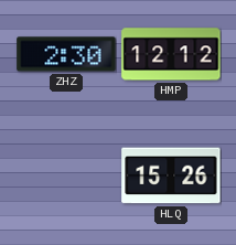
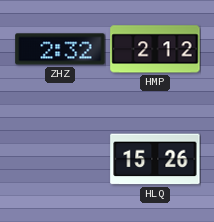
ZHZ: 2:30 -> 2:32 (60, 49)
HMP: 12:12 -> 2:12 (155, 49)
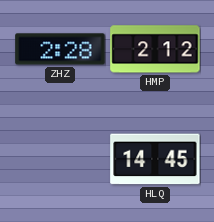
ZHZ: 2:32 -> 2:28 (60, 49)
HLQ: 15:26 -> 14:45 (155, 159)
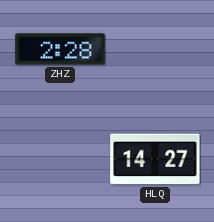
HMP: 2:12 -> none (155, 49)
HLQ: 14:45 -> 14:27 (155, 159)
